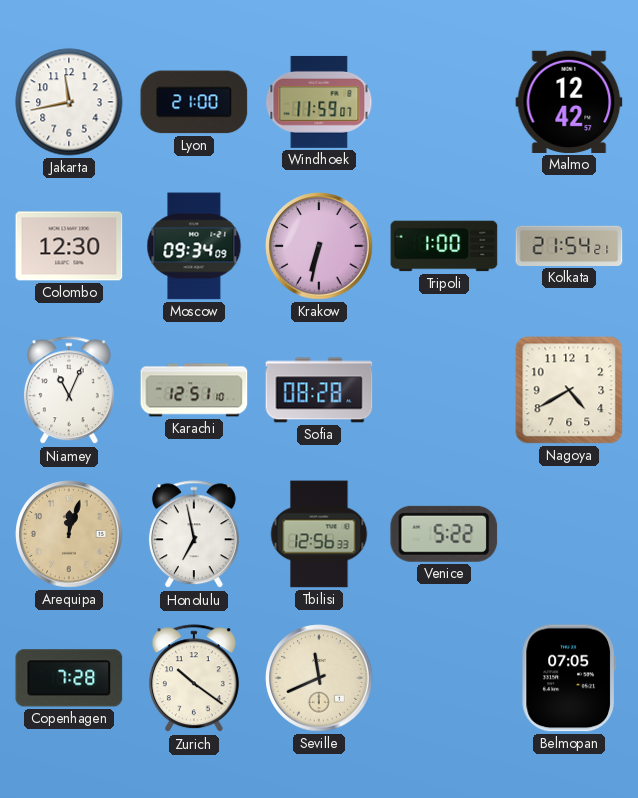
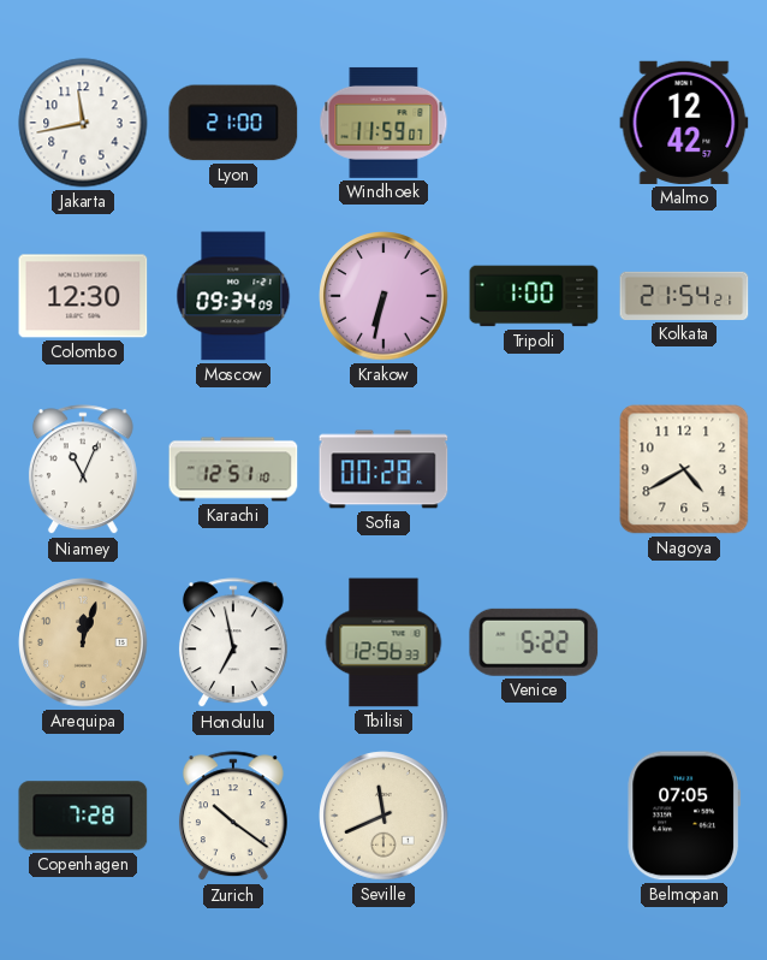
Sofia: 08:28 -> 00:28 (383, 469)
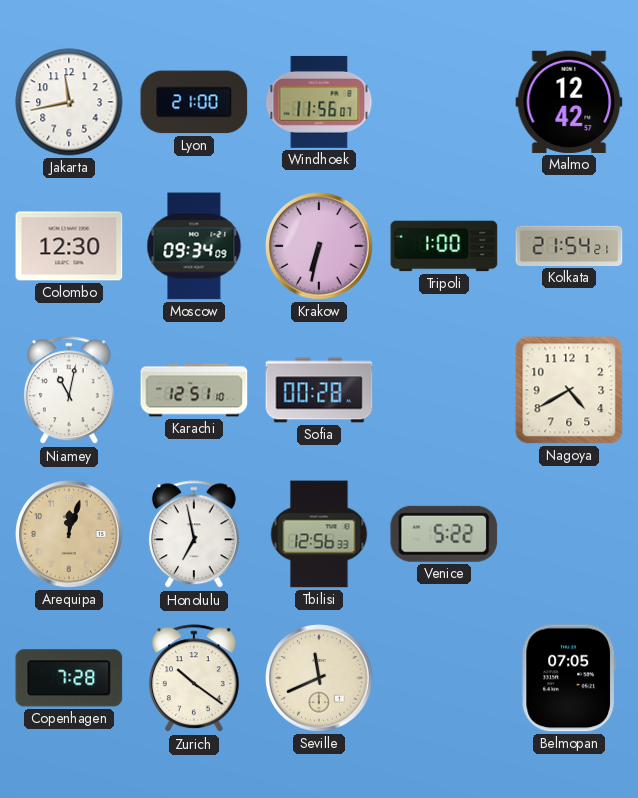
Windhoek: 11:59 -> 11:56 (319, 102)
Niamey: 11:04 -> 11:02 (69, 391)
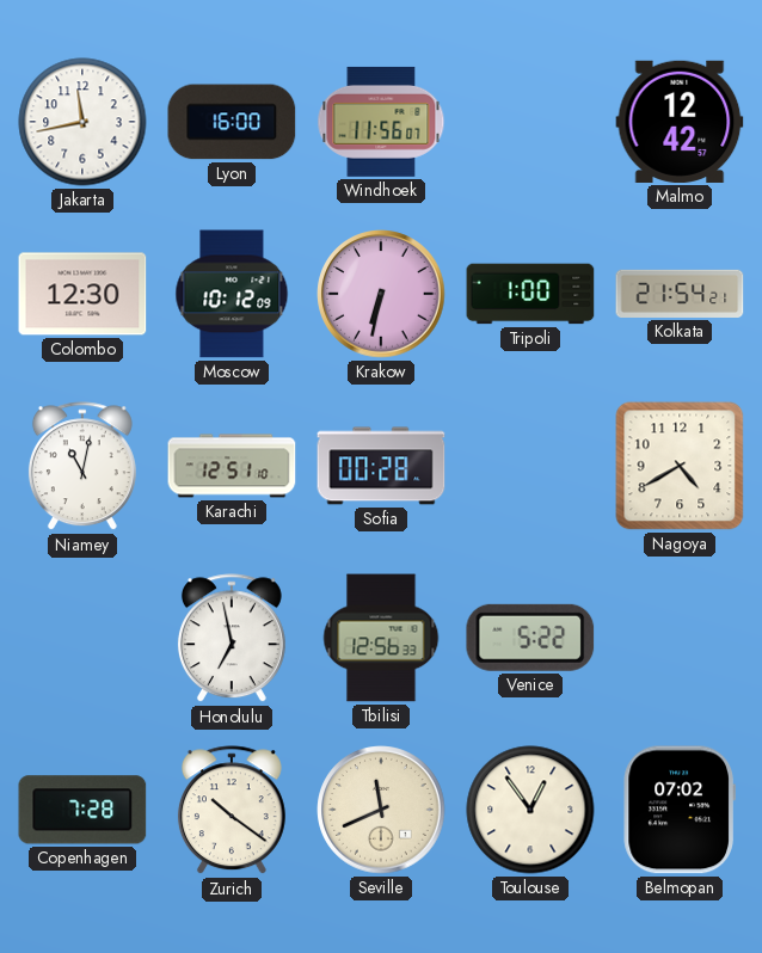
Lyon: 21:00 -> 16:00 (232, 122)
Moscow: 09:34 -> 10:12 (232, 294)
Arequipa: 12:03 -> none (69, 534)
Toulouse: none -> 12:54 (530, 810)
Belmopan: 07:05 -> 07:02 (680, 810)
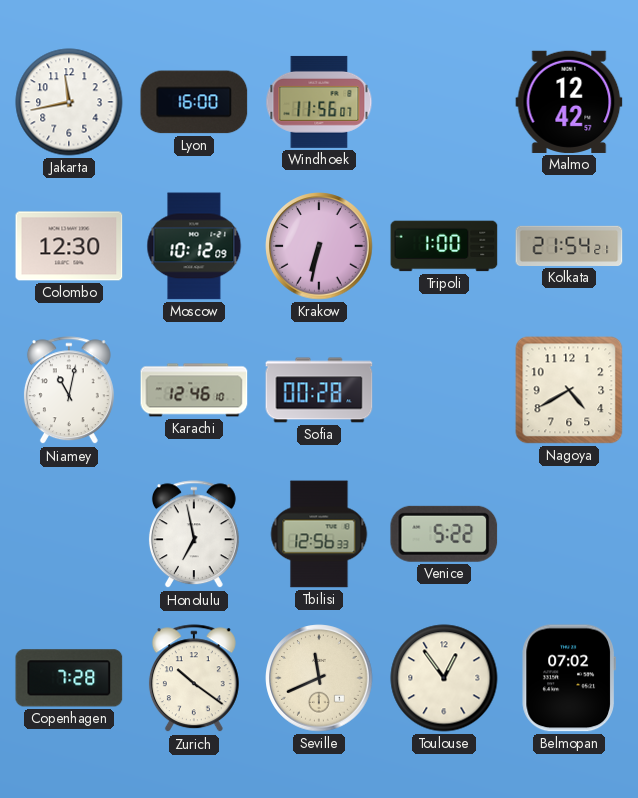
Karachi: 12:51 -> 12:46 (194, 390)
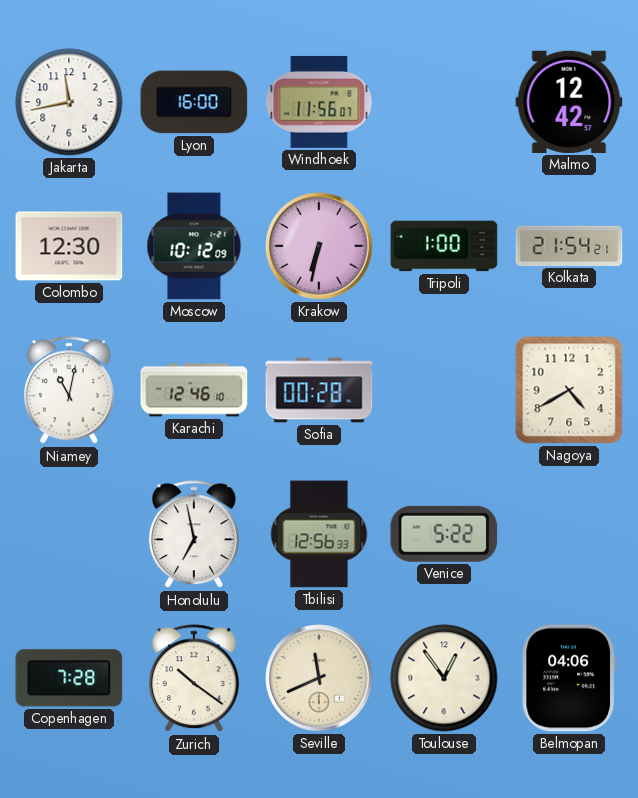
Belmopan: 07:02 -> 04:06 (569, 678)
